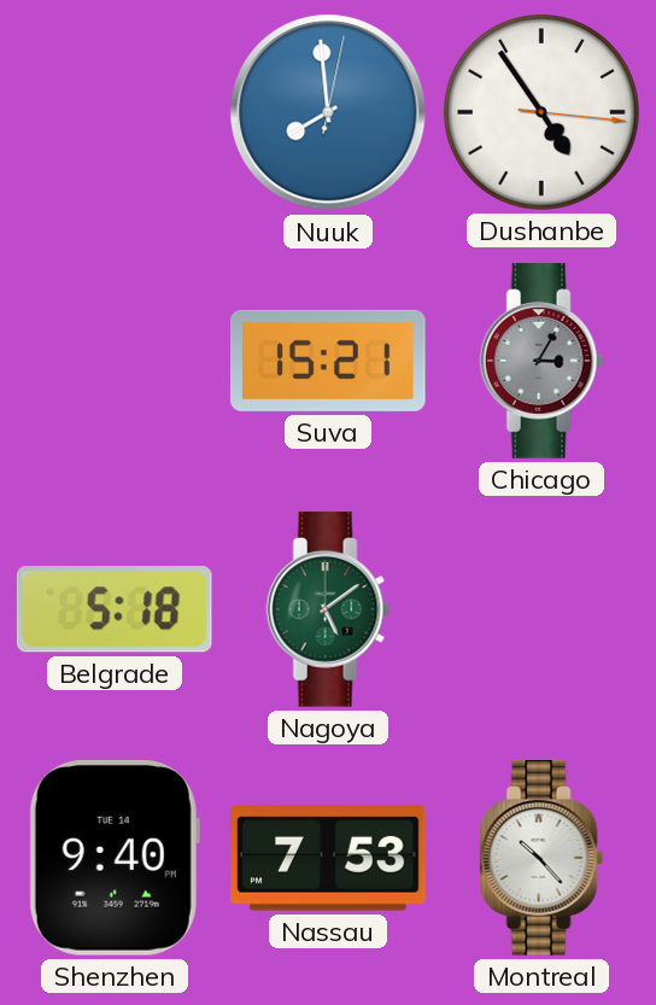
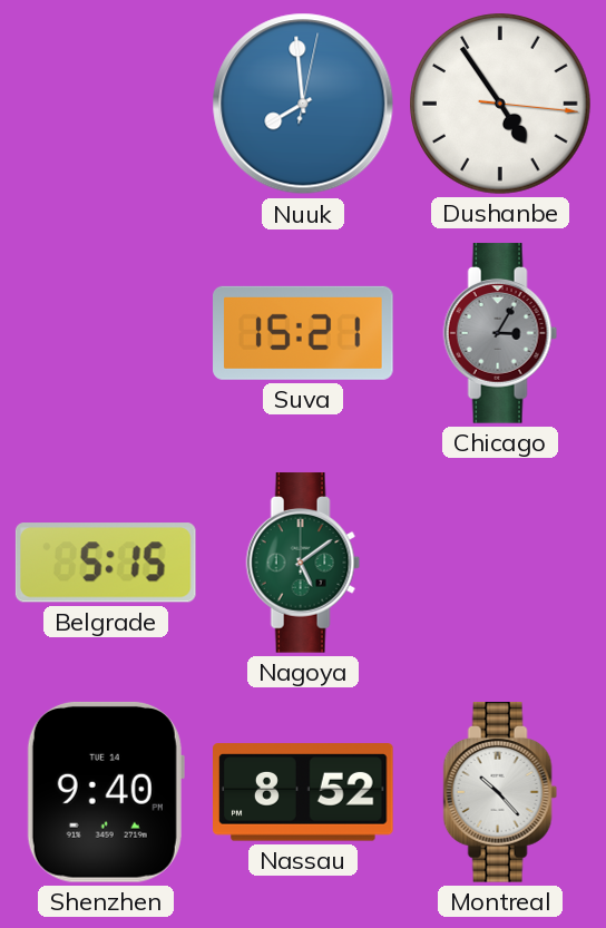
Belgrade: 5:18 -> 5:15 (106, 563)
Nassau: 7:53 -> 8:52 (304, 792)
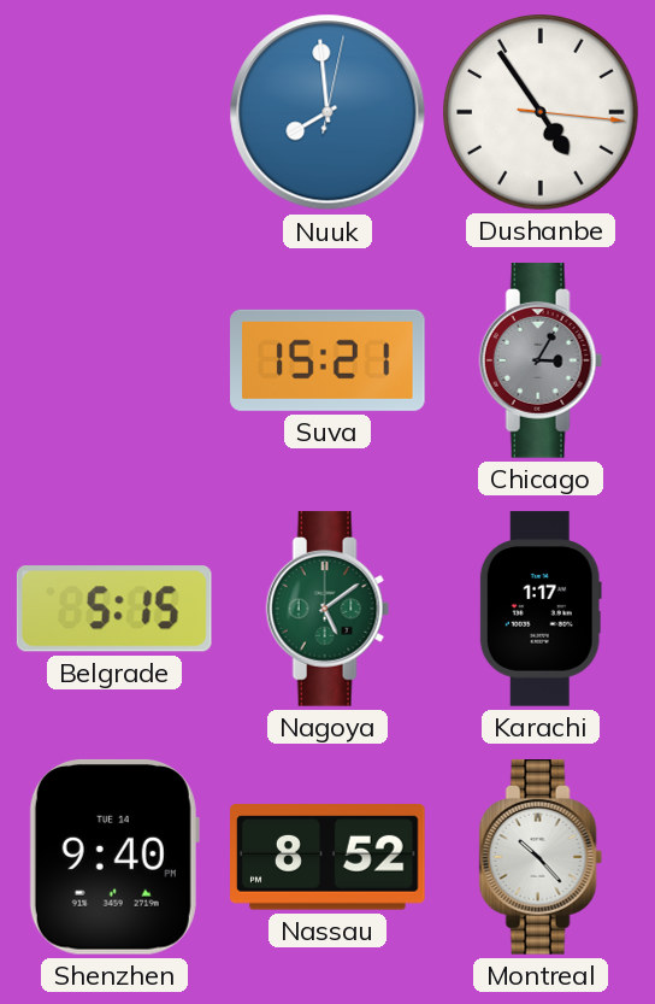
Karachi: none -> 1:17 (541, 609)
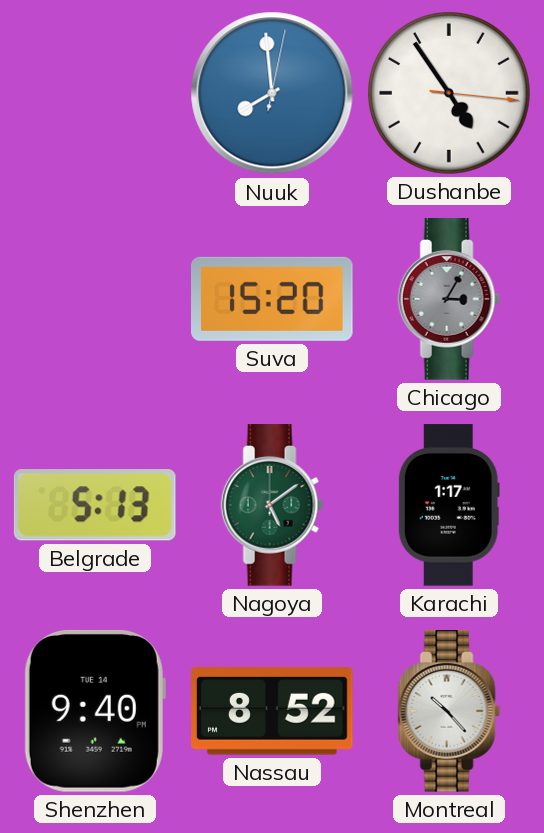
Suva: 15:21 -> 15:20 (273, 299)
Belgrade: 5:15 -> 5:13 (95, 505)
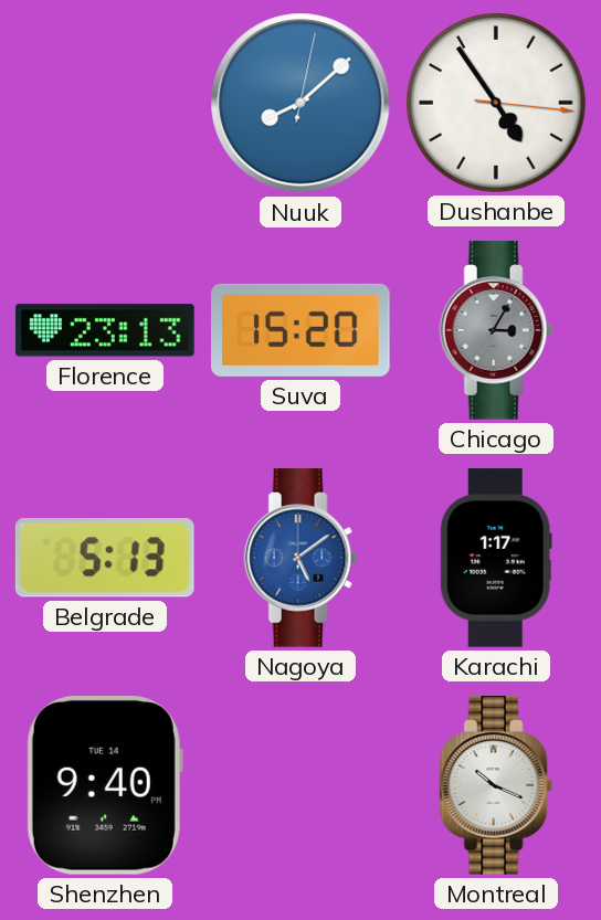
Nuuk: 7:59 -> 8:08 (300, 103)
Florence: none -> 23:13 (105, 330)
Nagoya dial: green -> blue (300, 558)
Nassau: 8:52 -> none (273, 711)
Montreal: 10:23 -> 10:19 (496, 785)
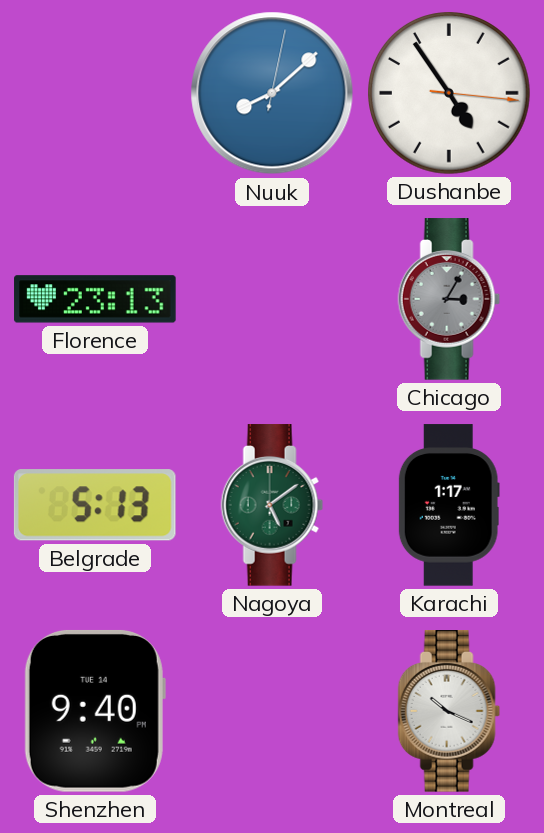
Suva: 15:20 -> none (302, 330)
Nagoya dial: blue -> green (272, 505)
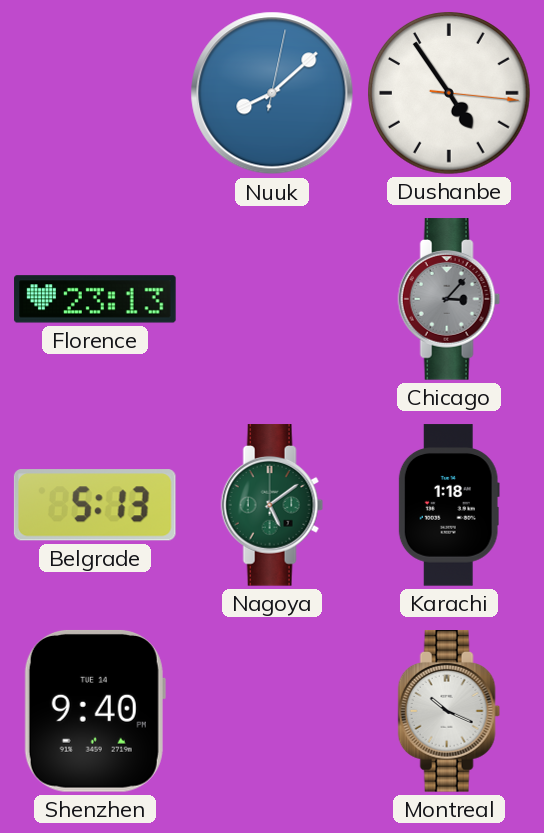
Chicago: 3:05 -> 3:07 (449, 299)
Karachi: 1:17 -> 1:18 (449, 505)
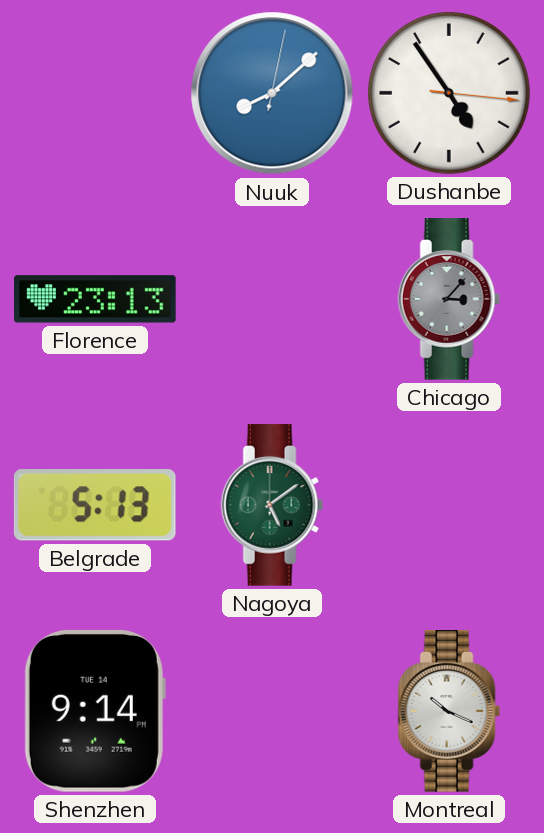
Karachi: 1:18 -> none (449, 505)
Shenzhen: 9:40 -> 9:14 (95, 711)
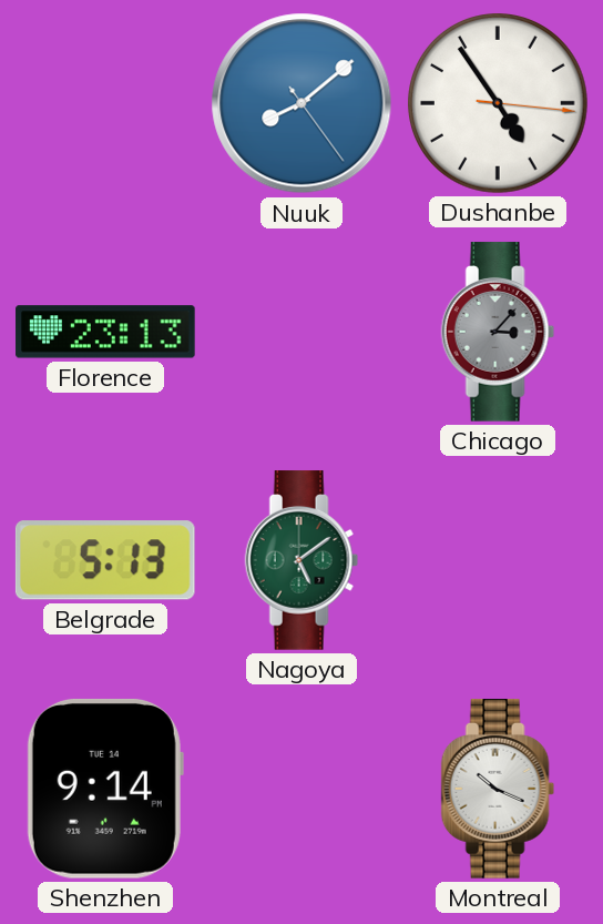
Nuuk: 8:08:02 -> 8:08:24 (301, 103)
